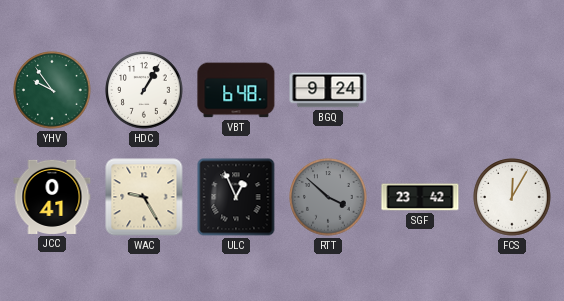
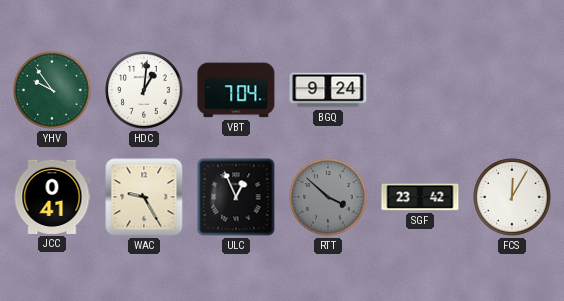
HDC: 1:05 -> 1:01 (144, 90)
VBT: 6:48 -> 7:04 (236, 90)
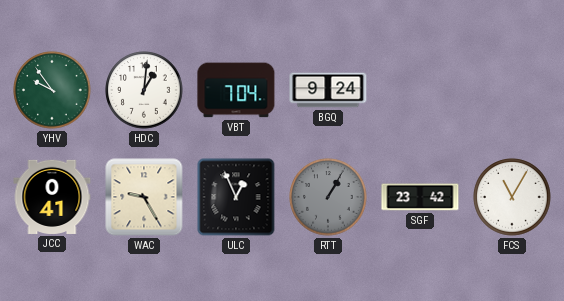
RTT: 3:52 -> 1:05 (328, 197)
FCS: 12:05 -> 11:05 (512, 197)
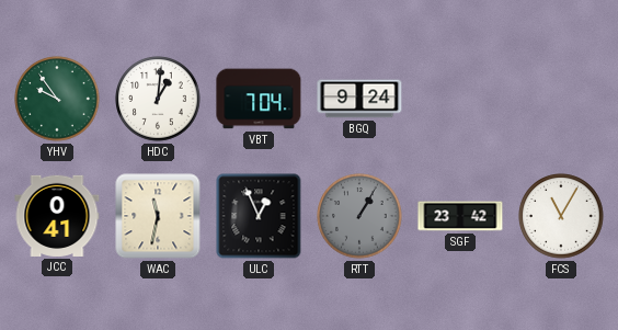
WAC: 9:25 -> 11:32 (158, 216)
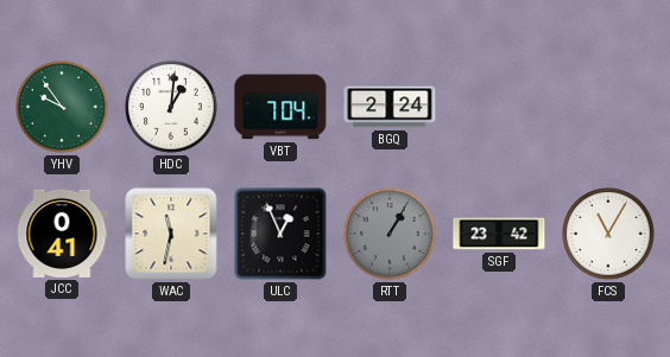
BGQ: 9:24 -> 2:24 (390, 107)
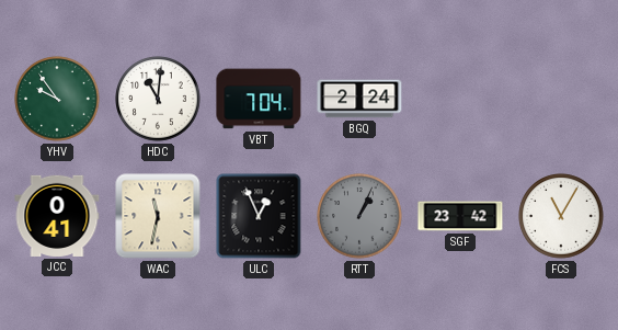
HDC: 1:01 -> 11:01 (158, 99)
RTT: 1:05 -> 1:04 (359, 216)
